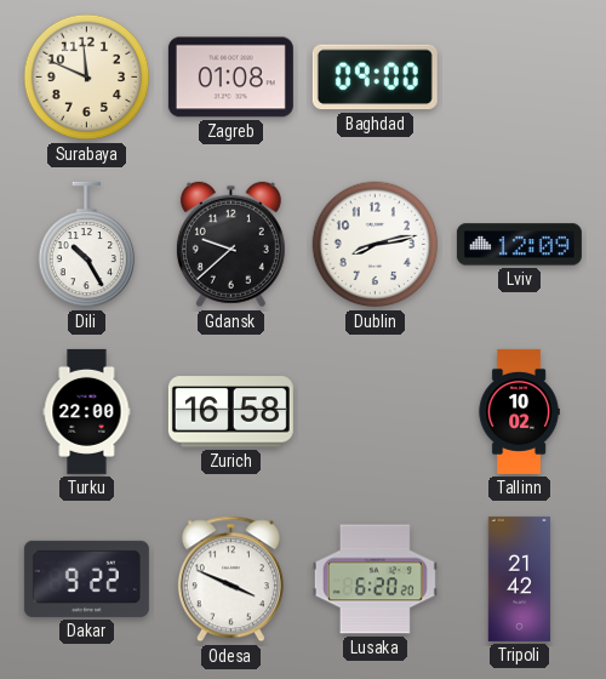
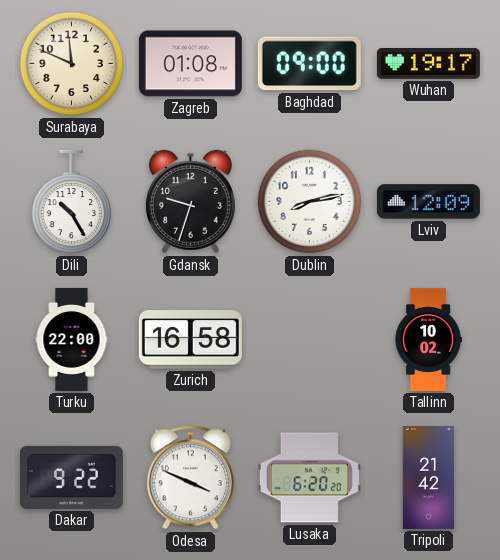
Wuhan: none -> 19:17 (428, 64)
Gdansk: 9:38 -> 9:33 (190, 202)
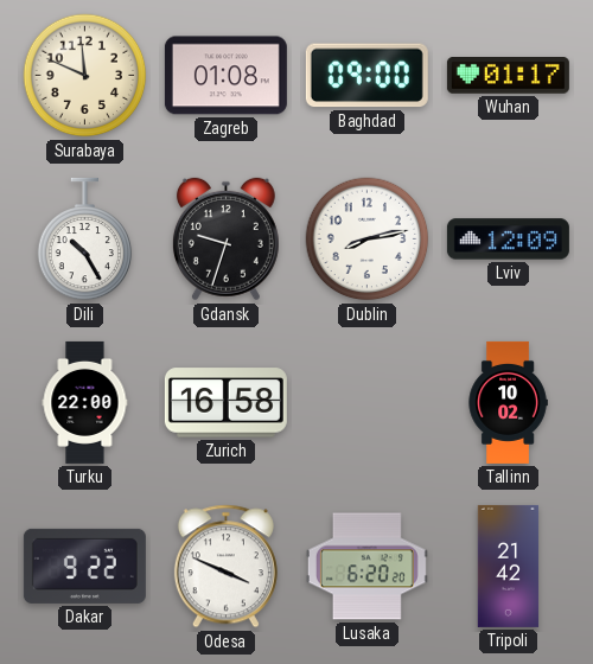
Wuhan: 19:17 -> 01:17 (508, 76)
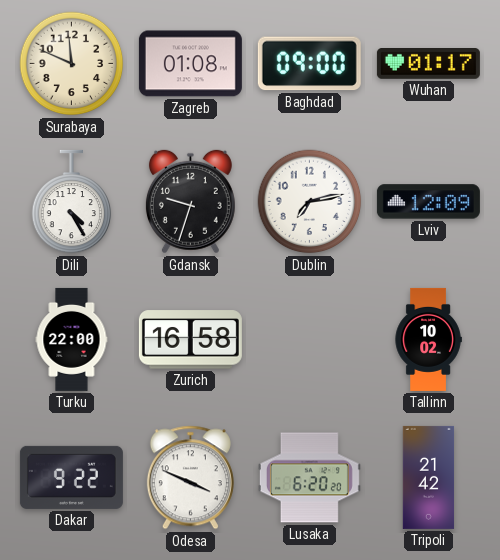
Dili: 10:25 -> 4:25 (72, 202)
Dublin: 8:13 -> 7:13 (310, 202)
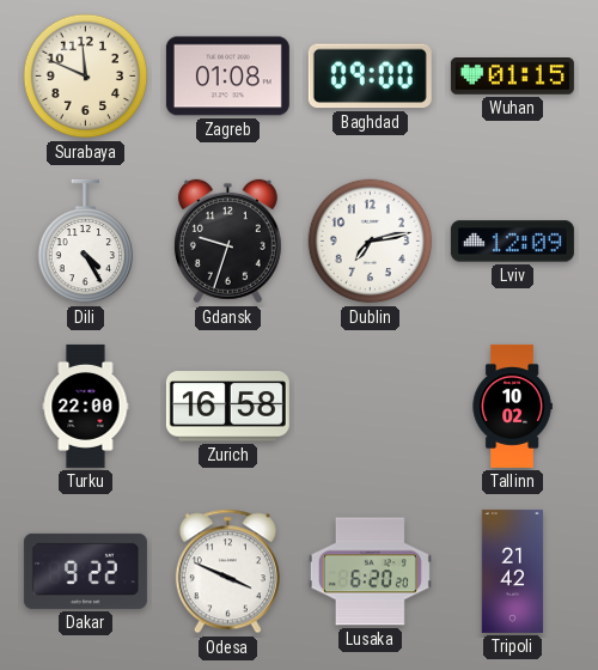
Wuhan: 01:17 -> 01:15 (512, 77)
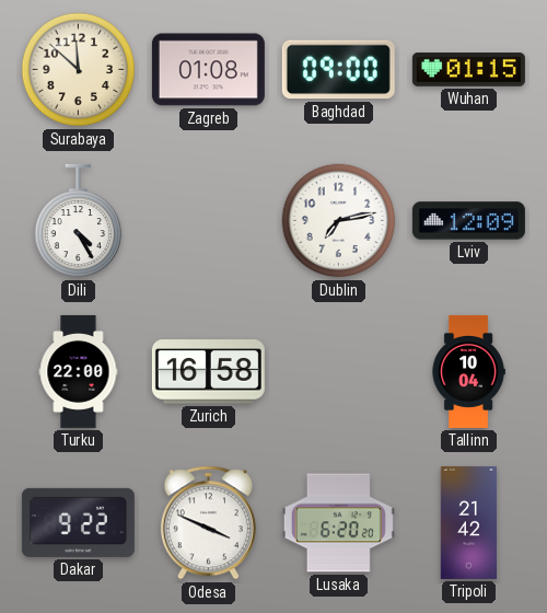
Surabaya: 11:49 -> 11:52 (79, 70)
Gdansk: 9:33 -> none (227, 242)
Tallinn: 10:02 -> 10:04 (468, 371)
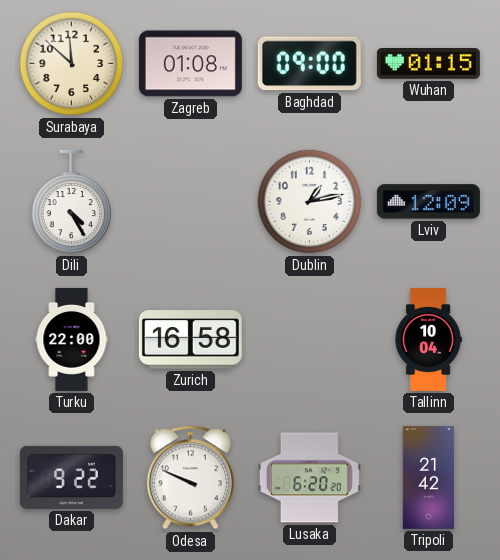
Dublin: 7:13 -> 1:13 (310, 202)
Odesa: 3:49 -> 9:49 (190, 478)
